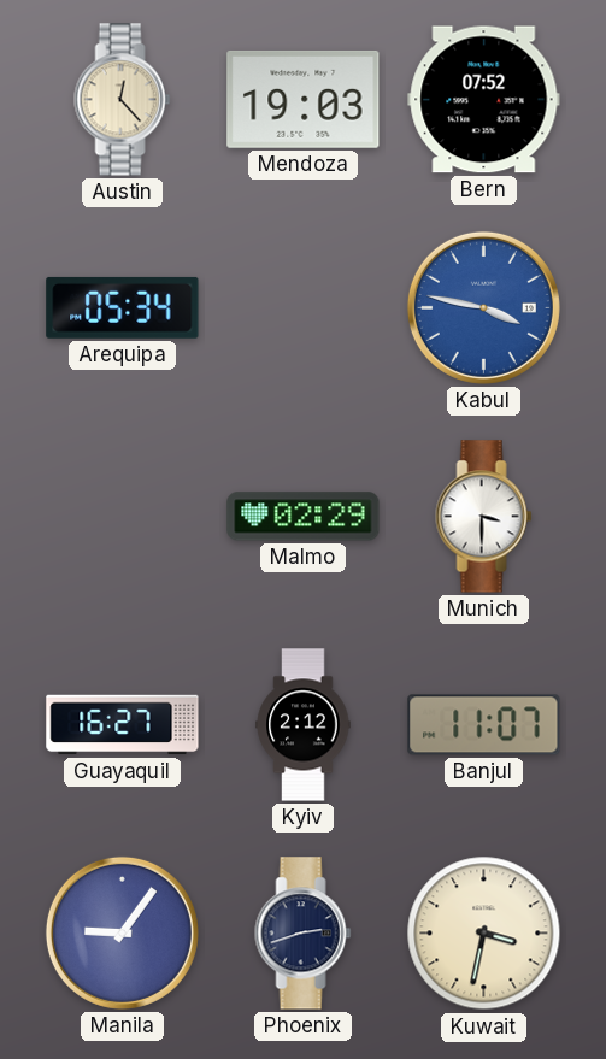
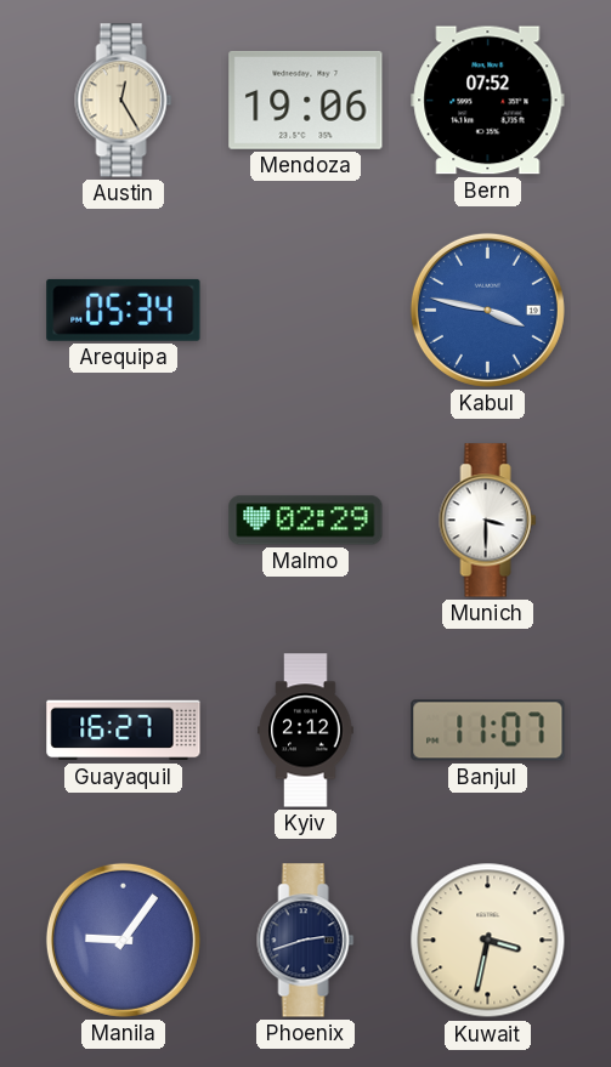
Austin: 12:23 -> 12:25 (124, 101)
Mendoza: 19:03 -> 19:06 (306, 100)
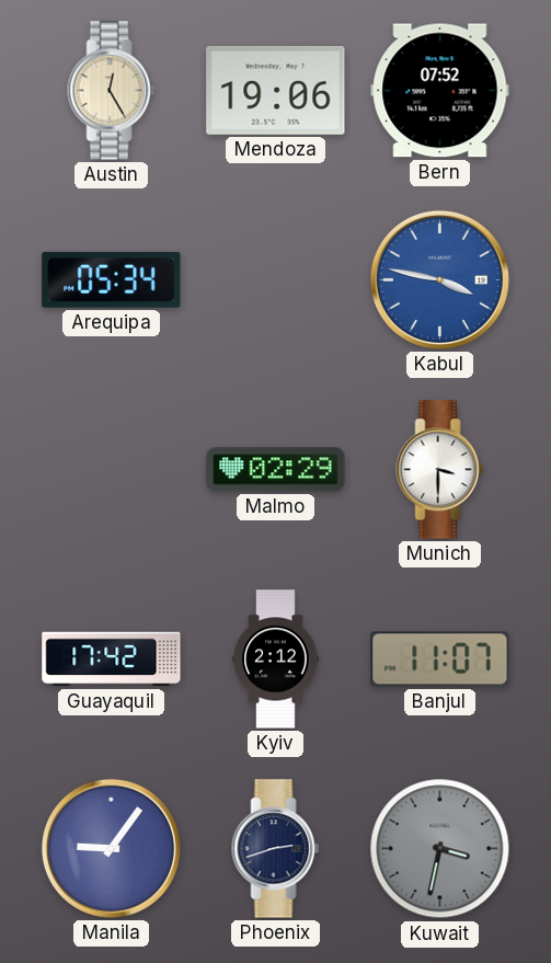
Guayaquil: 16:27 -> 17:42 (112, 660)
Kuwait dial: cream -> grey (440, 849)
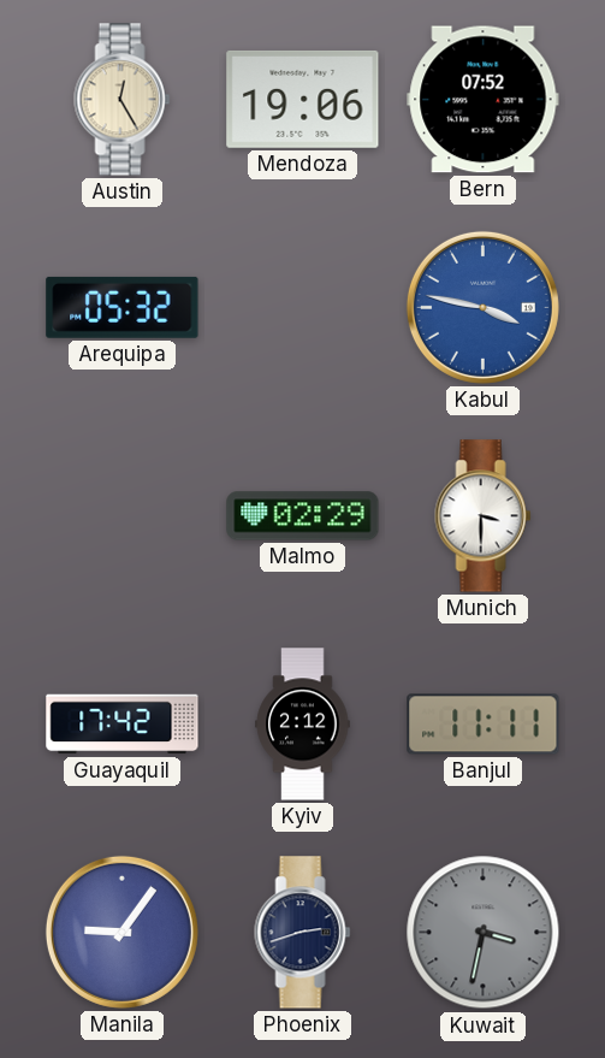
Arequipa: 05:34 -> 05:32 (123, 307)
Banjul: 11:07 -> 11:11 (484, 725)
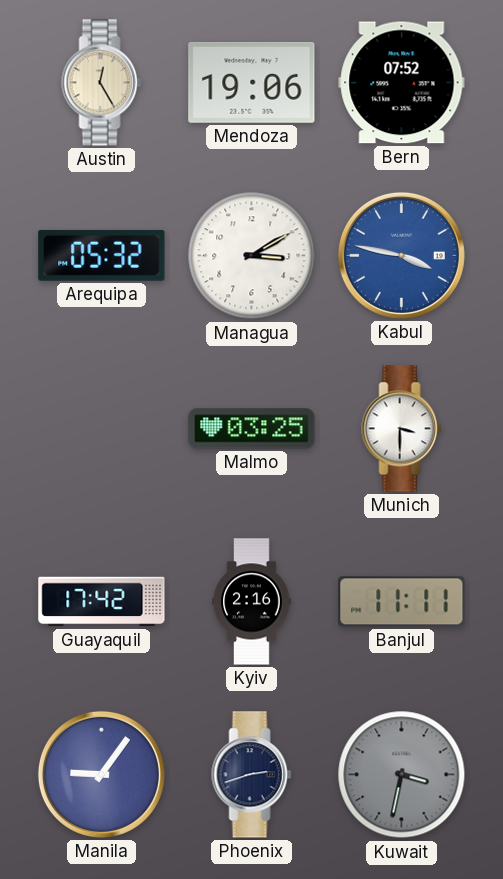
Managua: none -> 3:10 (252, 256)
Malmo: 02:29 -> 03:25 (252, 429)
Kyiv: 2:12 -> 2:16 (252, 602)
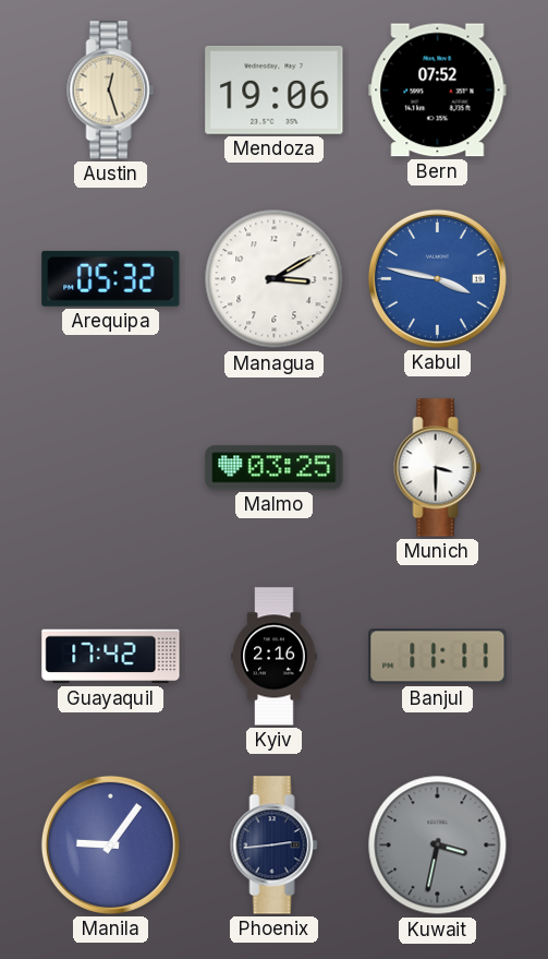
Austin: 12:25 -> 12:27 (111, 91)
Phoenix: 2:42 -> 2:44 (275, 846)
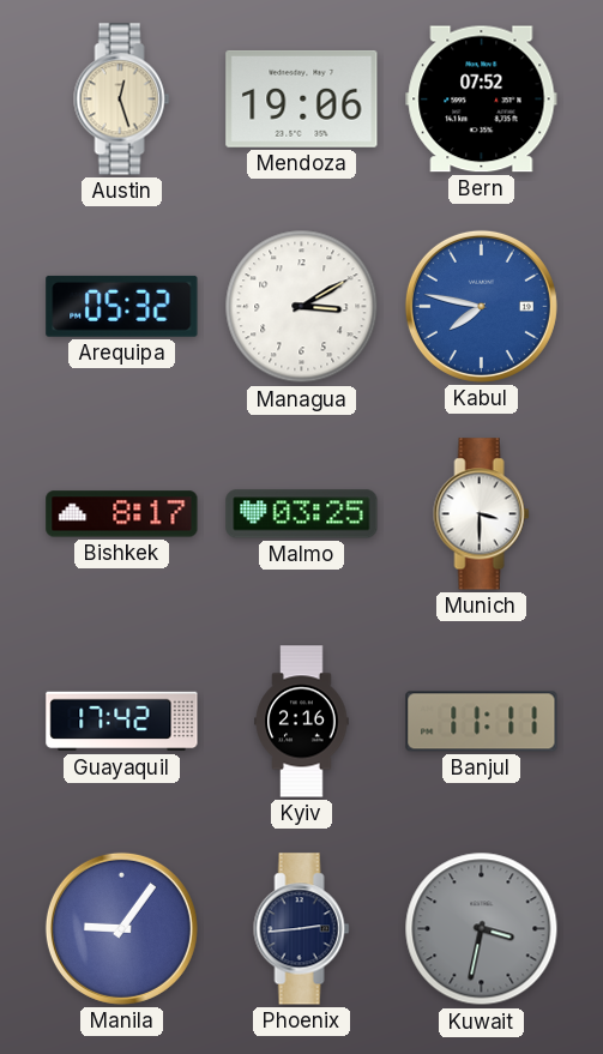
Kabul: 3:47 -> 7:47 (481, 306)
Bishkek: none -> 8:17 (122, 514)
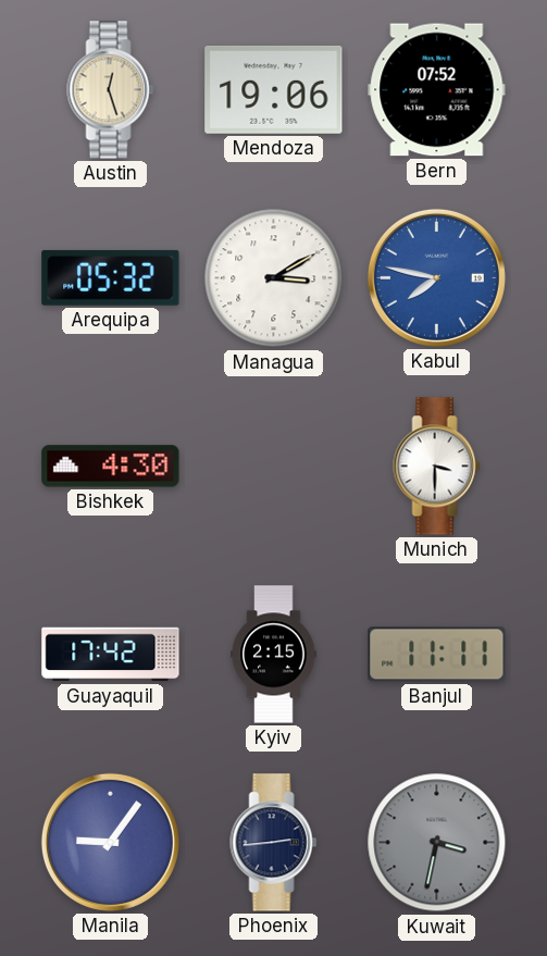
Bishkek: 8:17 -> 4:30 (111, 467)
Malmo: 03:25 -> none (302, 514)
Kyiv: 2:16 -> 2:15 (274, 655)
